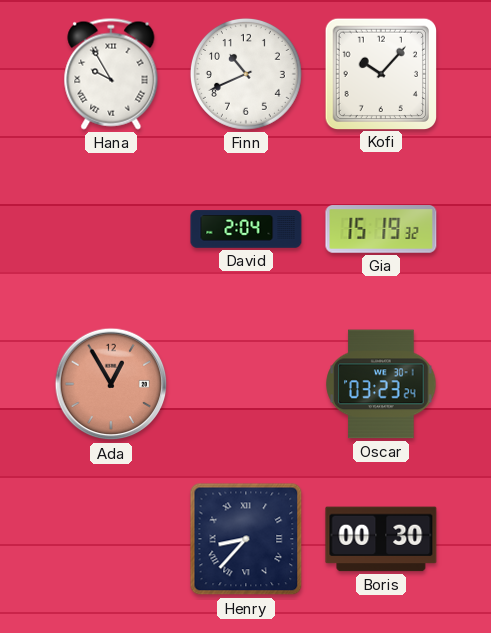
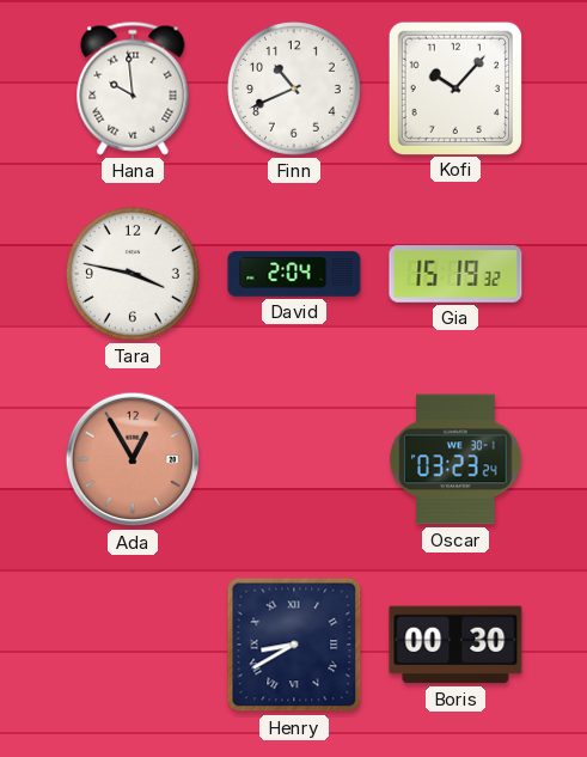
Hana: 9:55 -> 9:59 (133, 88)
Tara: none -> 3:47 (133, 274)
Henry: 8:37 -> 8:40 (294, 645)
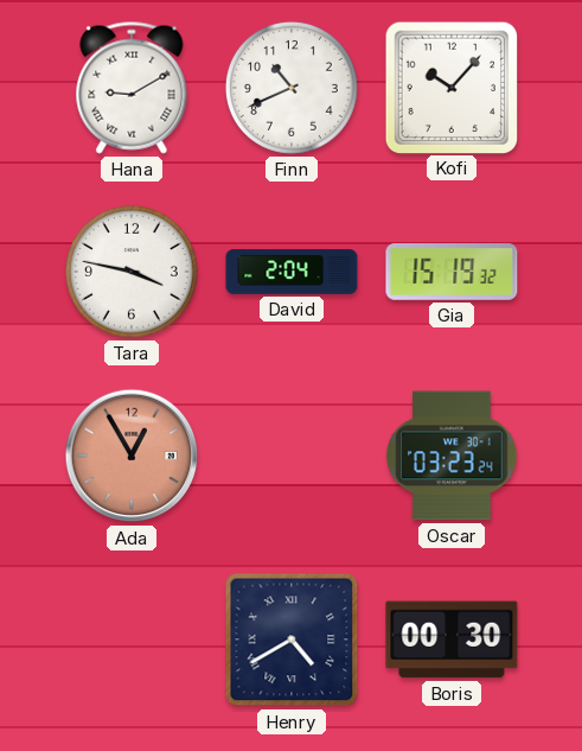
Hana: 9:59 -> 9:10 (132, 88)
Henry: 8:40 -> 4:40 (292, 639)
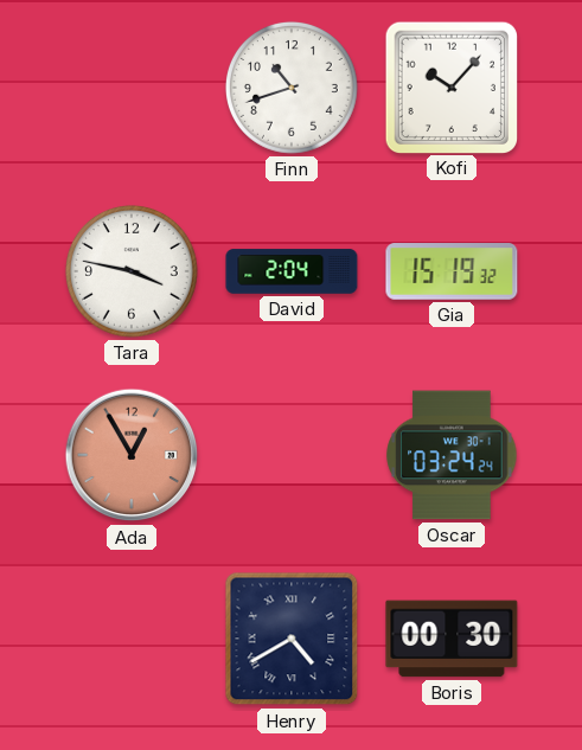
Hana: 9:10 -> none (132, 88)
Finn: 10:41 -> 10:42 (292, 88)
Oscar: 03:23 -> 03:24 (452, 455)
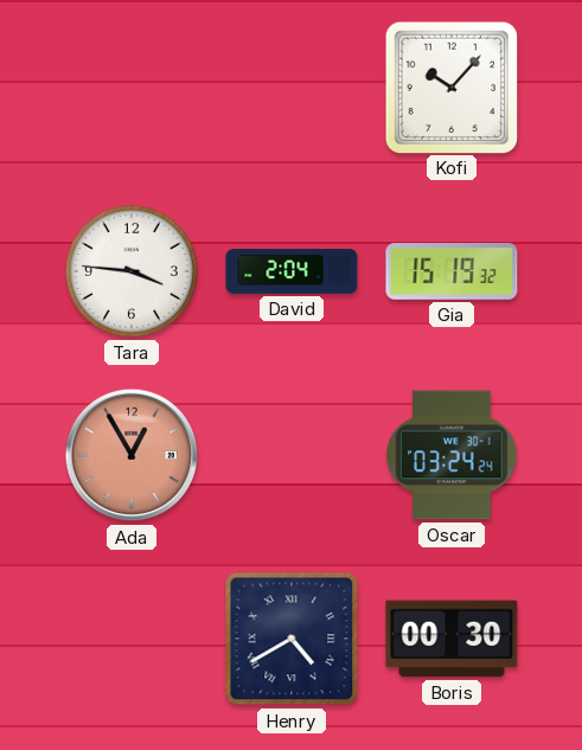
Finn: 10:42 -> none (292, 88)
Tara: 3:47 -> 3:46 (132, 271)
